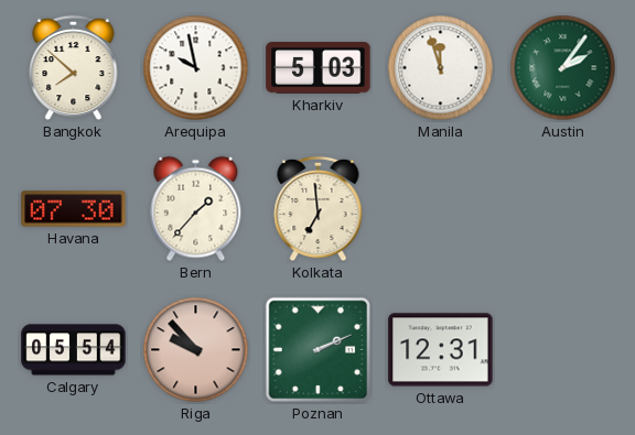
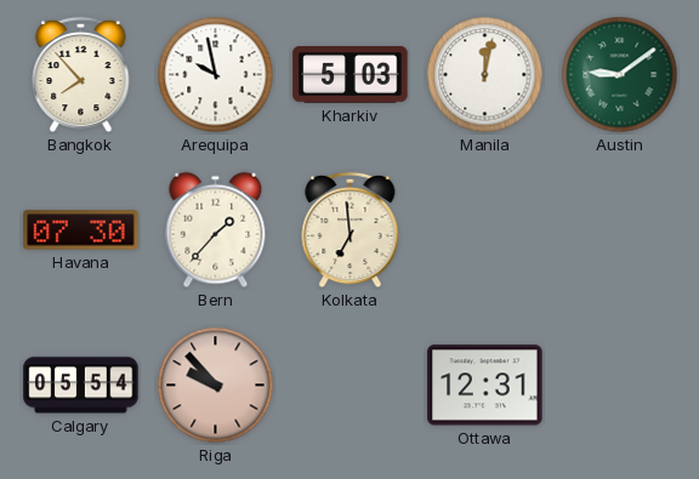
Bangkok: 7:52 -> 7:53 (81, 75)
Manila: 11:57 -> 12:02 (485, 75)
Austin: 2:06 -> 9:09 (620, 75)
Poznan: 2:11 -> none (319, 350)
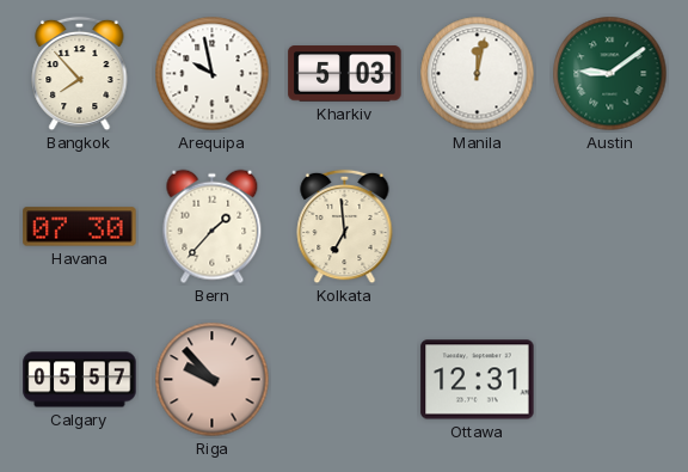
Calgary: 05:54 -> 05:57 (80, 380)
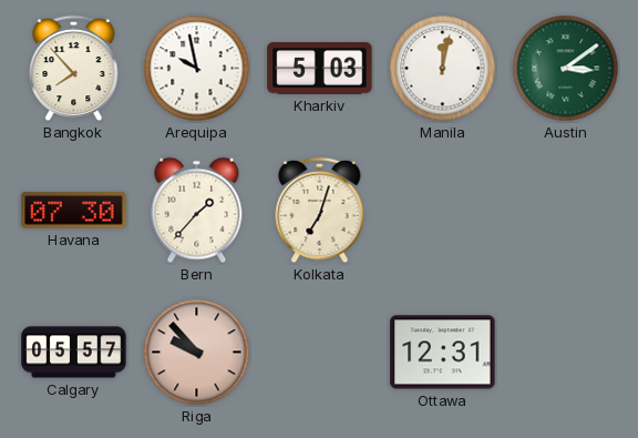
Austin: 9:09 -> 3:09 (566, 69)
Kolkata: 6:59 -> 7:03 (320, 211)
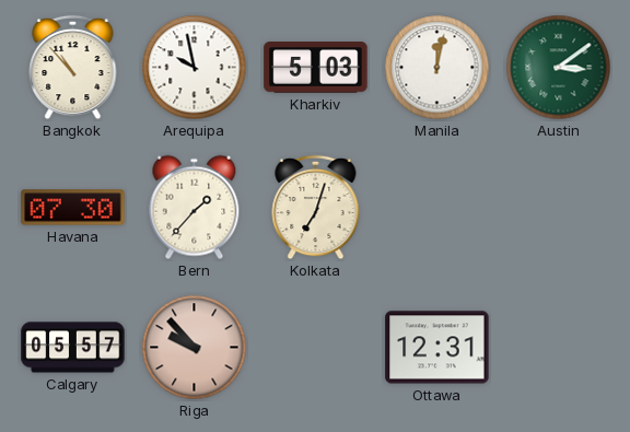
Bangkok: 7:53 -> 10:53 (73, 68)
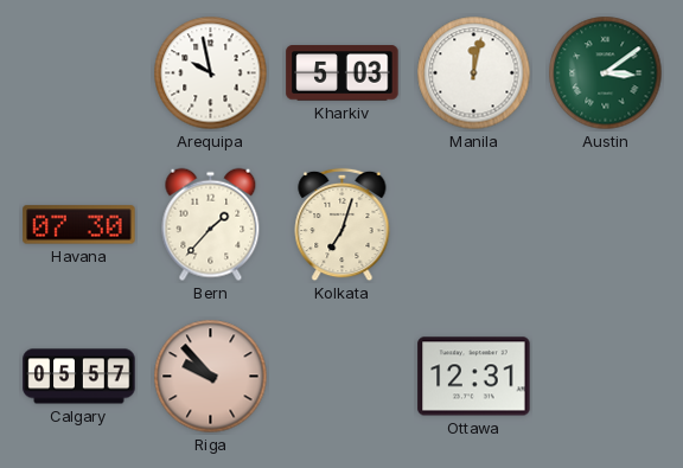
Bangkok: 10:53 -> none (73, 68)
